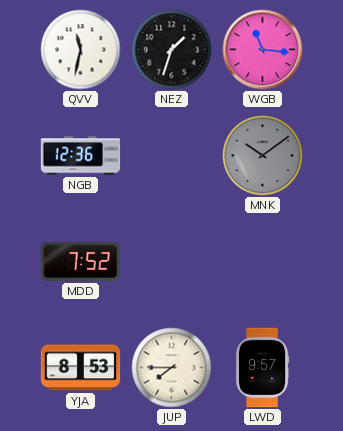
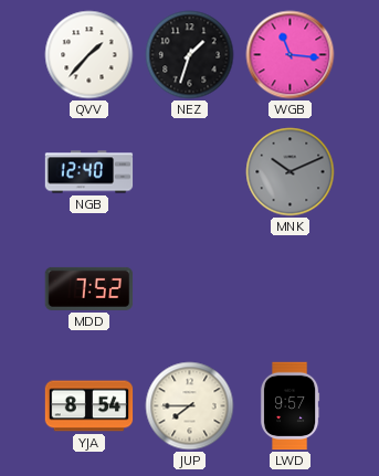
QVV: 11:32 -> 1:37 (90, 55)
NGB: 12:36 -> 12:40 (90, 172)
MNK: 10:09 -> 10:11 (291, 172)
YJA: 8:53 -> 8:54 (90, 406)
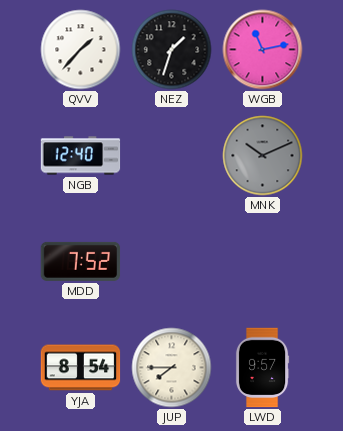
WGB: 11:16 -> 11:13 (263, 50)
